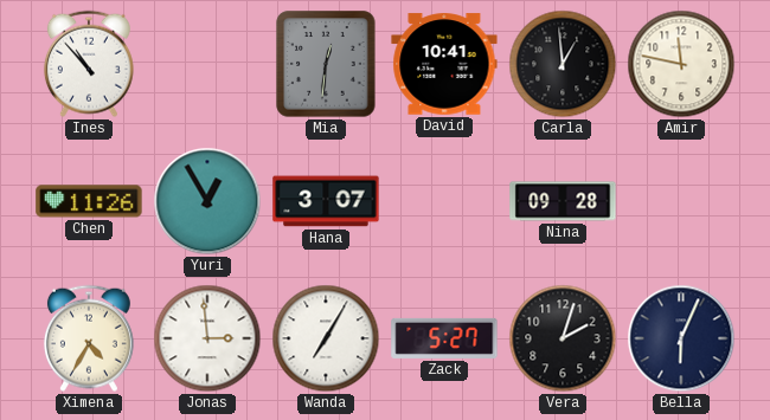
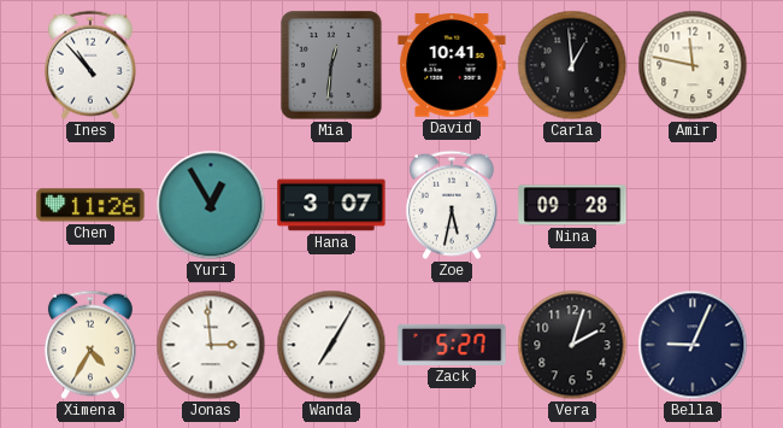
Zoe: none -> 5:32 (452, 205)
Bella: 6:04 -> 9:04 (693, 345)
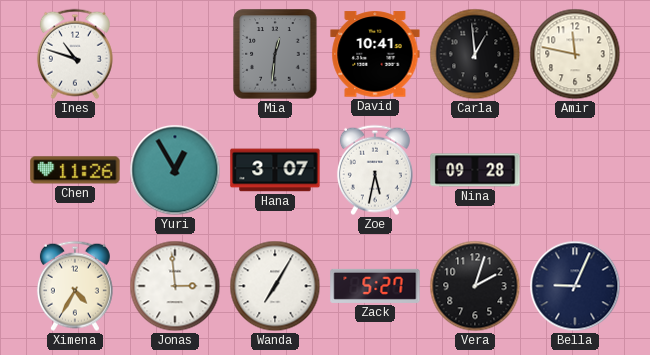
Ines: 10:53 -> 10:48 (75, 54)
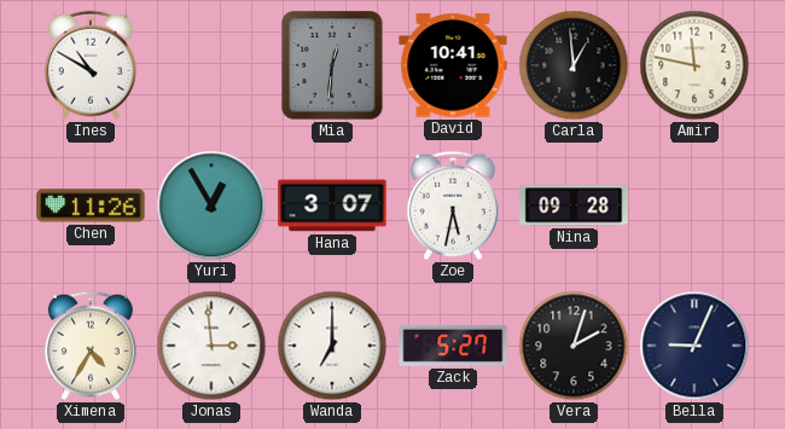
Ines: 10:48 -> 10:50 (91, 65)
Wanda: 7:05 -> 7:00 (332, 346)
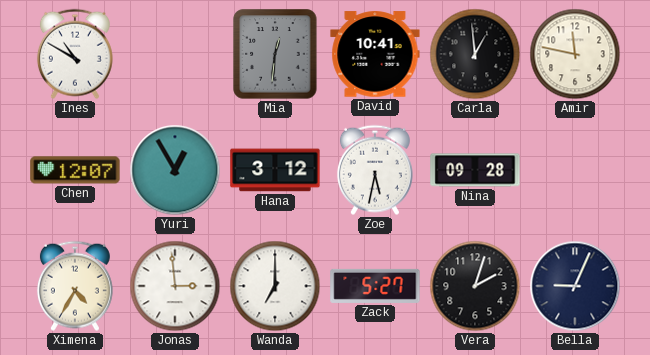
Chen: 11:26 -> 12:07 (75, 170)
Hana: 3:07 -> 3:12 (275, 170)
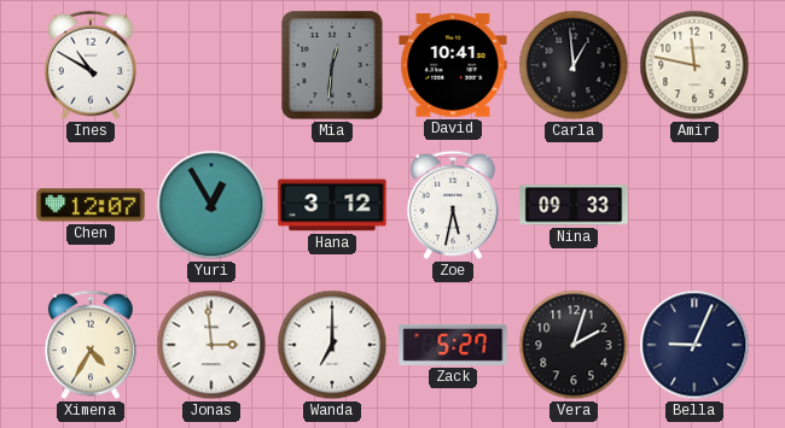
Nina: 09:28 -> 09:33 (574, 205)
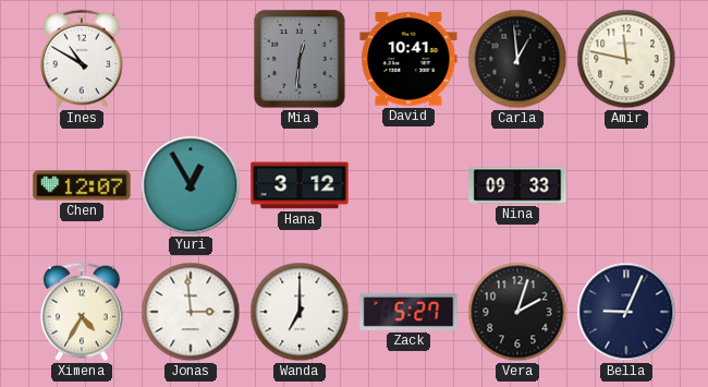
Zoe: 5:32 -> none (453, 205)
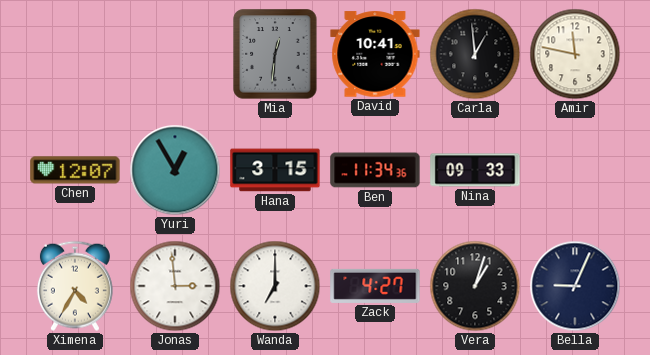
Ines: 10:50 -> none (82, 59)
Hana: 3:12 -> 3:15 (275, 170)
Ben: none -> 11:34 (375, 170)
Zack: 5:27 -> 4:27 (375, 286)
Vera: 2:03 -> 1:03 (475, 286)
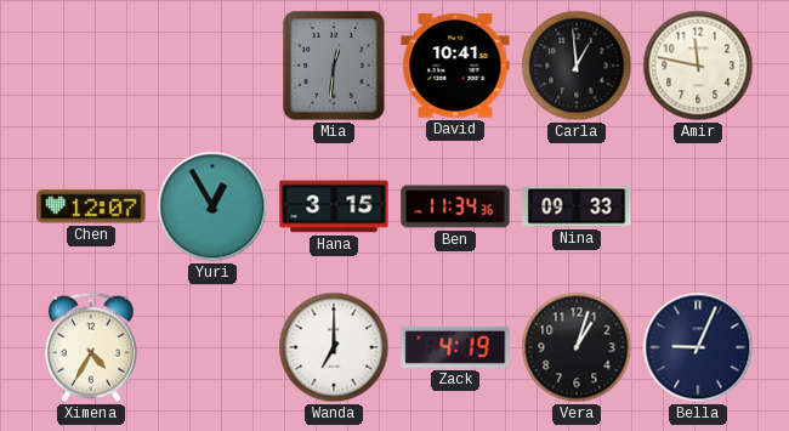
Jonas: 2:59 -> none (175, 286)
Zack: 4:27 -> 4:19 (455, 347)
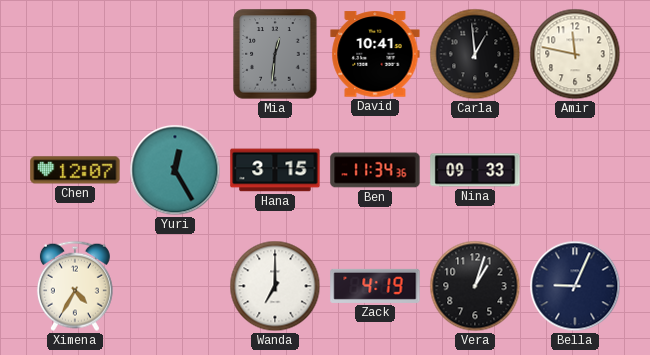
Yuri: 12:55 -> 12:25 (175, 170)
